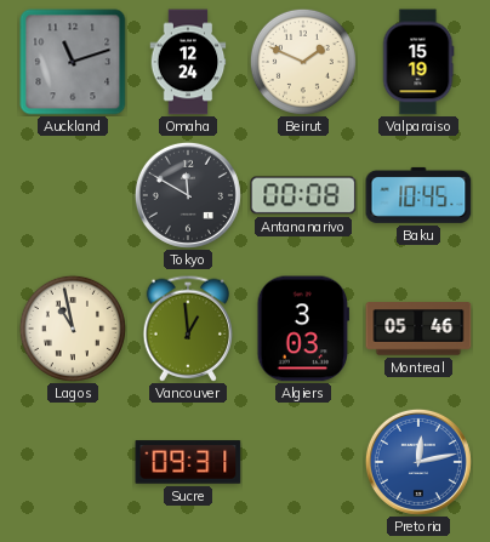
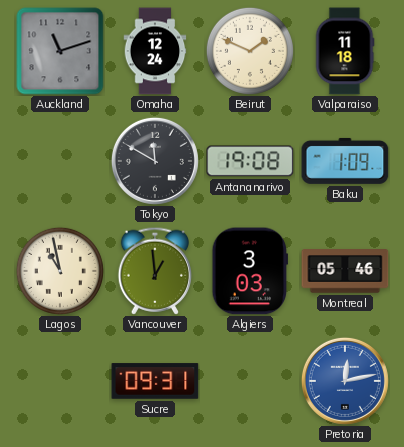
Valparaiso: 15:19 -> 11:18 (345, 51)
Antananarivo: 00:08 -> 19:08 (250, 161)
Baku: 10:45 -> 1:09 (345, 161)
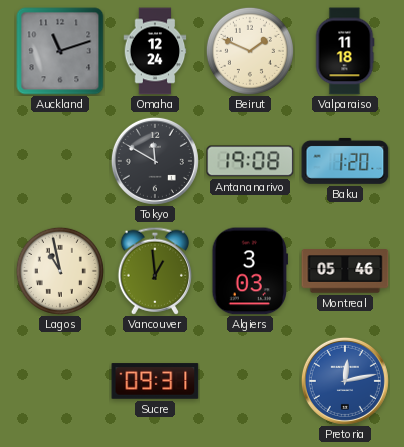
Baku: 1:09 -> 1:20 (345, 161)
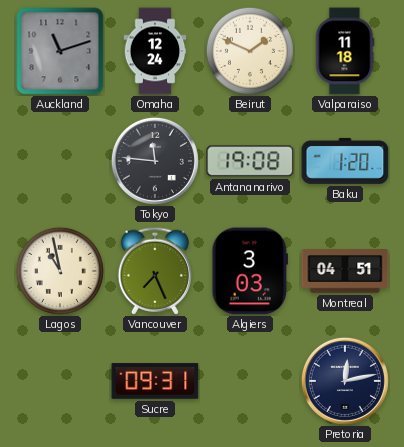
Tokyo: 11:50 -> 11:46 (155, 161)
Vancouver: 12:59 -> 7:26 (155, 271)
Montreal: 05:46 -> 04:51 (345, 271)
Pretoria dial: blue -> navy (345, 381)
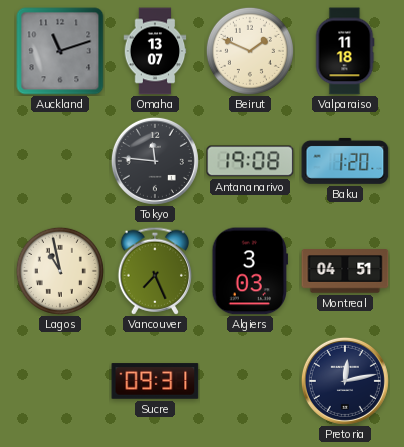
Omaha: 12:24 -> 13:07 (155, 51)
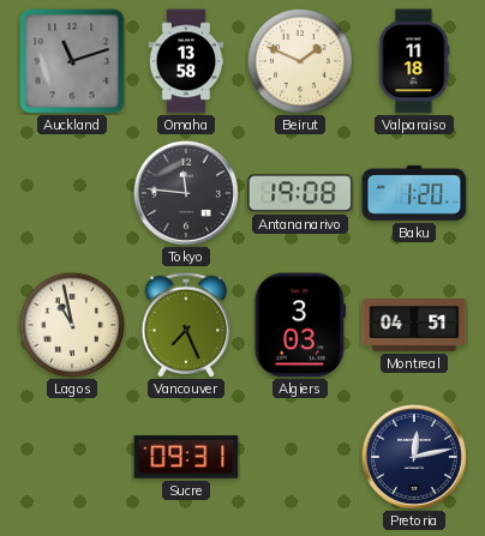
Omaha: 13:07 -> 13:58 (186, 61)
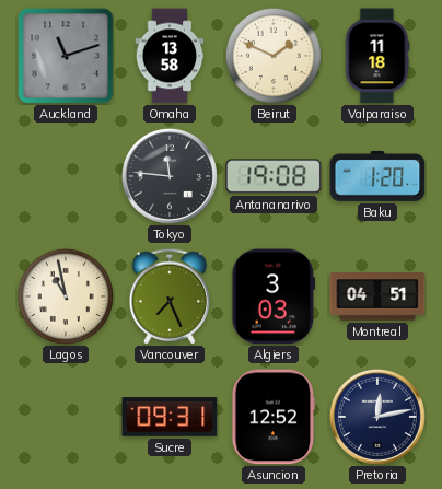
Asuncion: none -> 12:52 (274, 417)
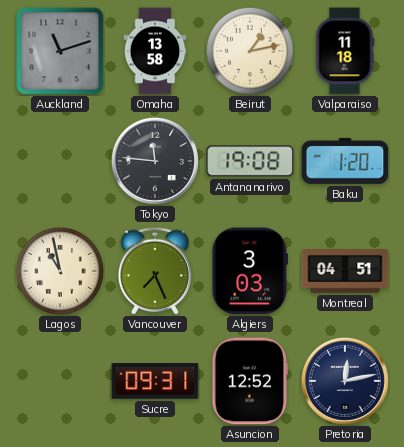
Beirut: 1:49 -> 1:13 (250, 51)
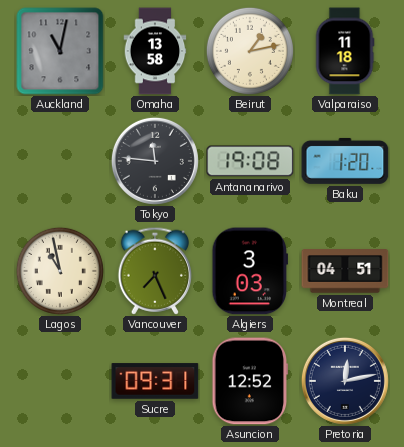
Auckland: 11:12 -> 11:02 (60, 51)
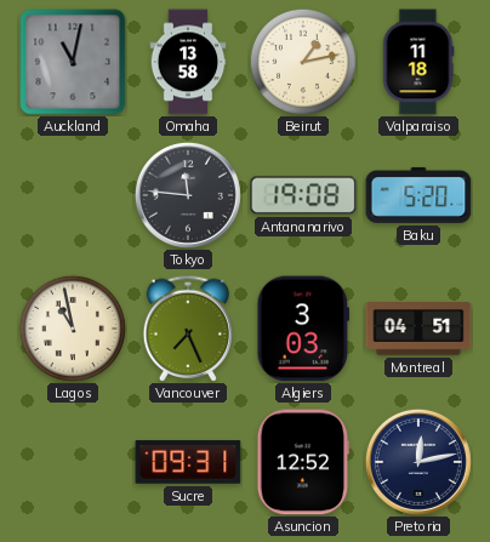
Baku: 1:20 -> 5:20 (418, 195)
